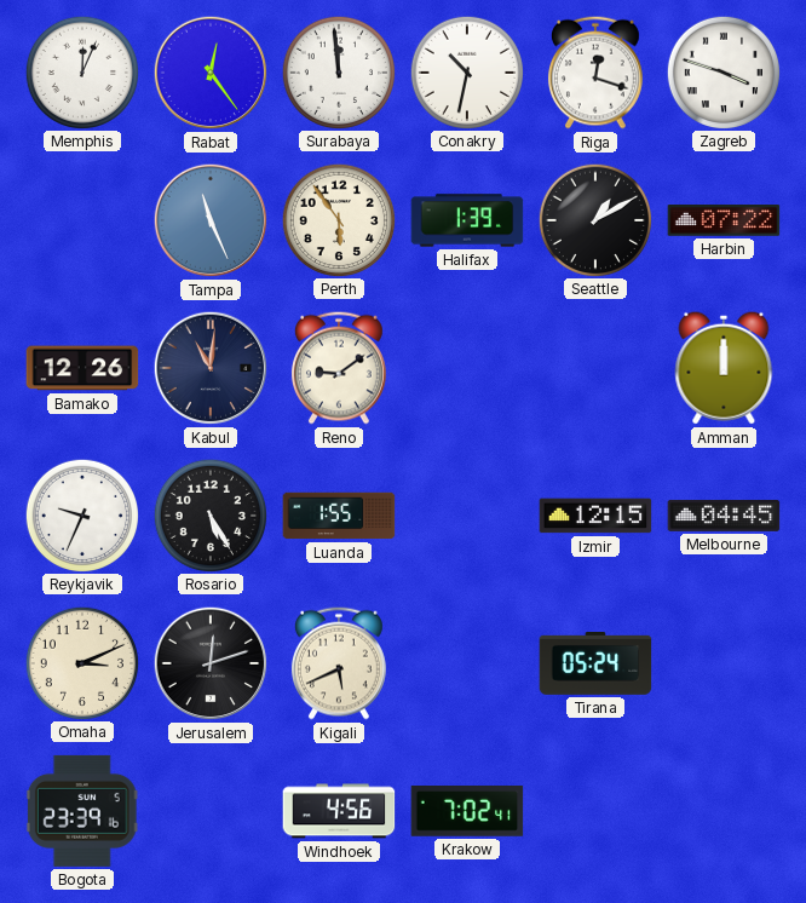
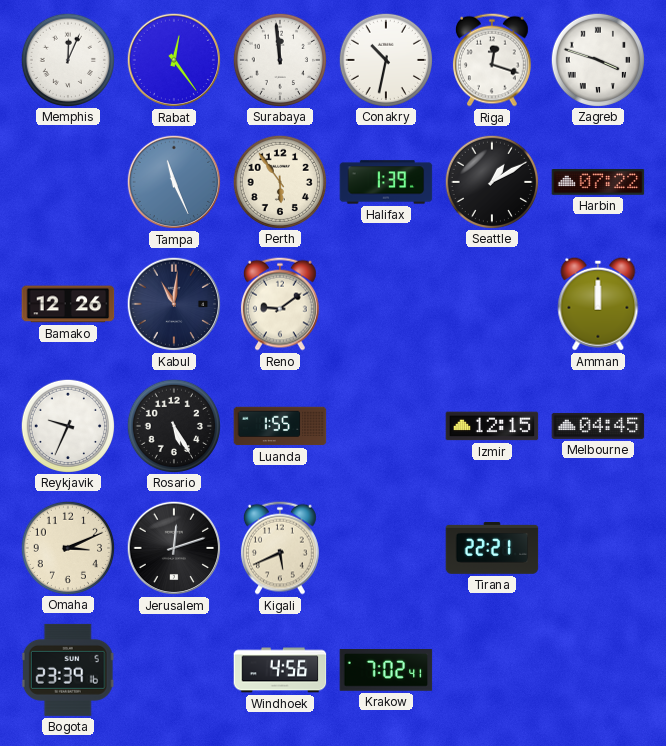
Tirana: 05:24 -> 22:21 (492, 549)
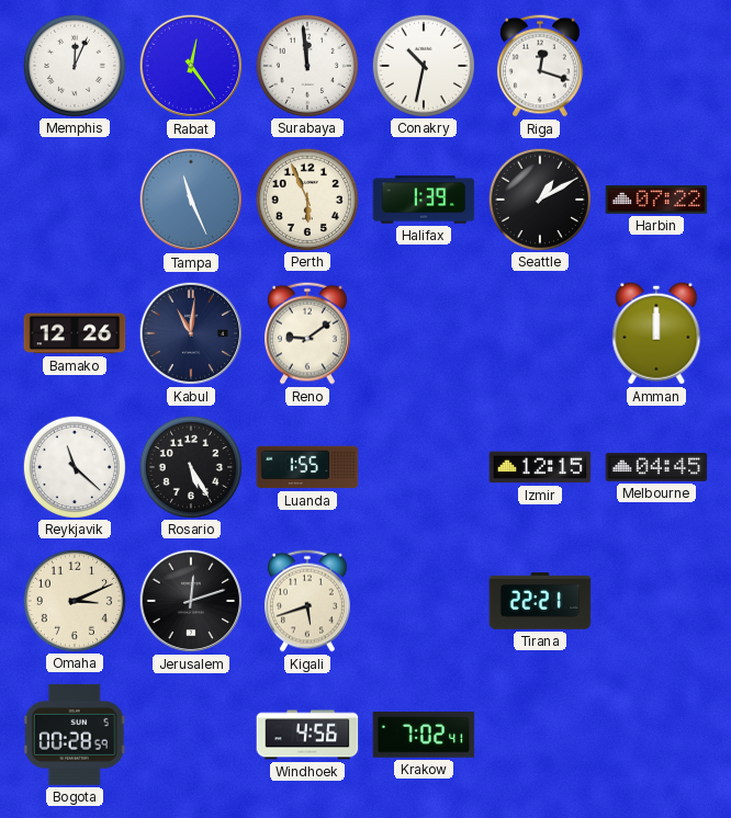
Zagreb: 3:48 -> none (597, 59)
Perth: 5:54 -> 5:56 (306, 198)
Reykjavik: 9:34 -> 11:22 (74, 466)
Kigali: 5:41 -> 5:42 (307, 601)
Bogota: 23:39 -> 00:28 (75, 735)
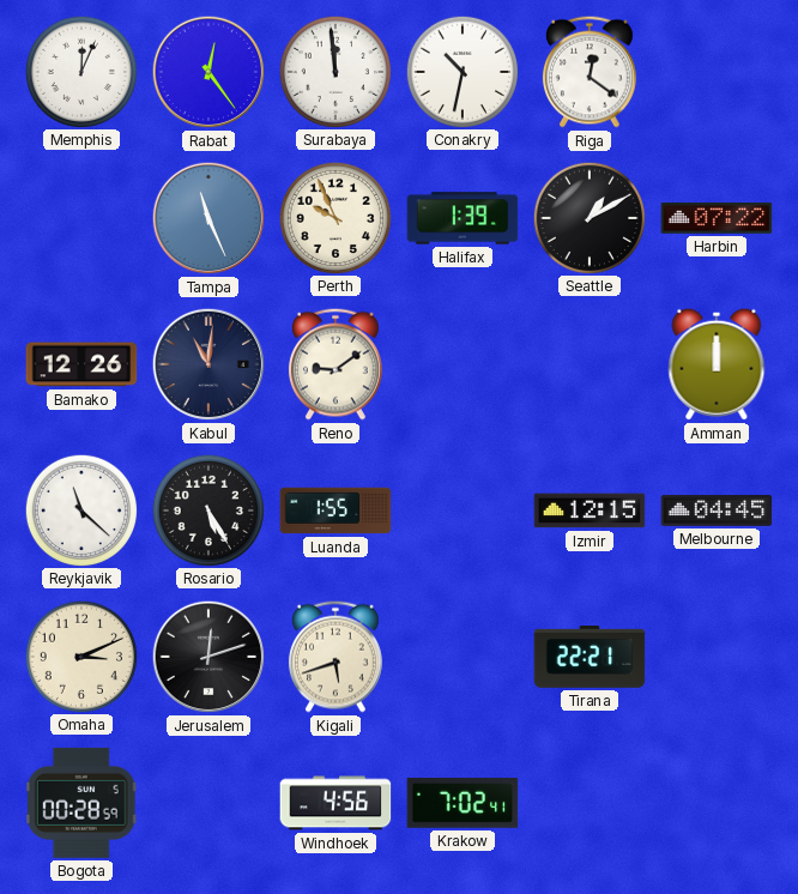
Riga: 12:18 -> 12:21 (590, 72)
Perth: 5:56 -> 9:56 (334, 217)
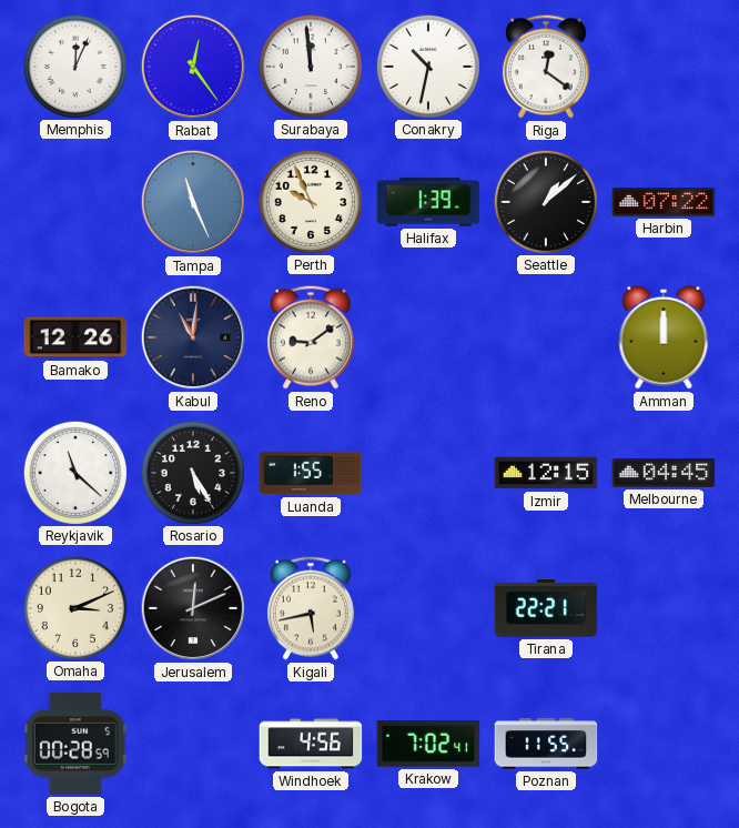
Seattle: 1:10 -> 1:08 (545, 201)
Jerusalem: 12:12 -> 12:11 (193, 608)
Kigali: 5:42 -> 5:43 (311, 608)
Poznan: none -> 11:55 (546, 744)
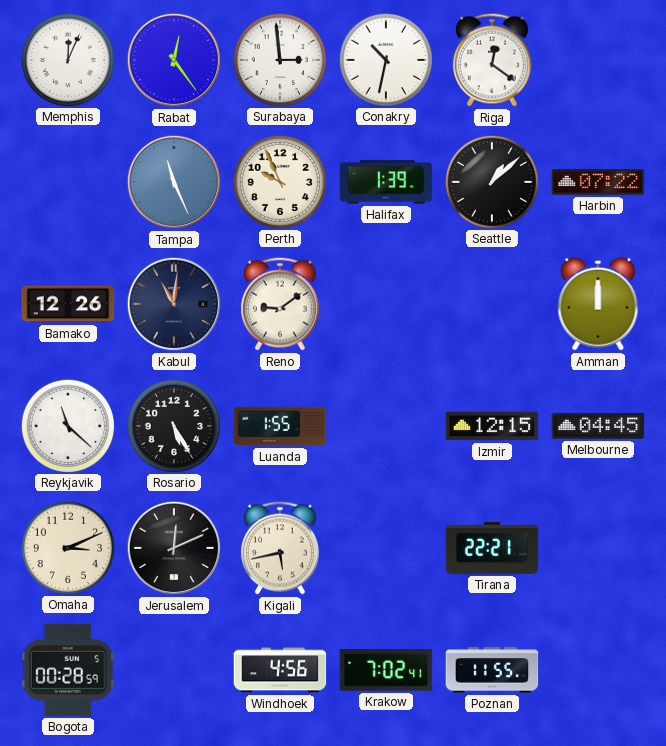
Surabaya: 11:59 -> 2:59 (279, 59)
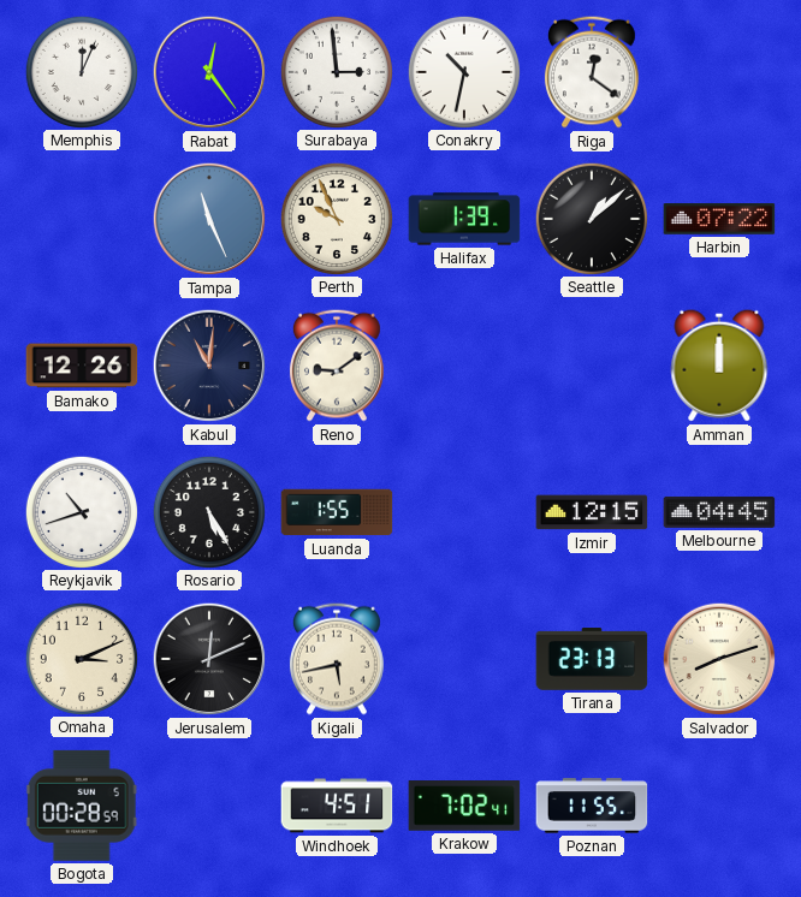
Reykjavik: 11:22 -> 10:42 (81, 511)
Tirana: 22:21 -> 23:13 (592, 660)
Salvador: none -> 8:12 (719, 659)
Windhoek: 4:56 -> 4:51 (337, 806)
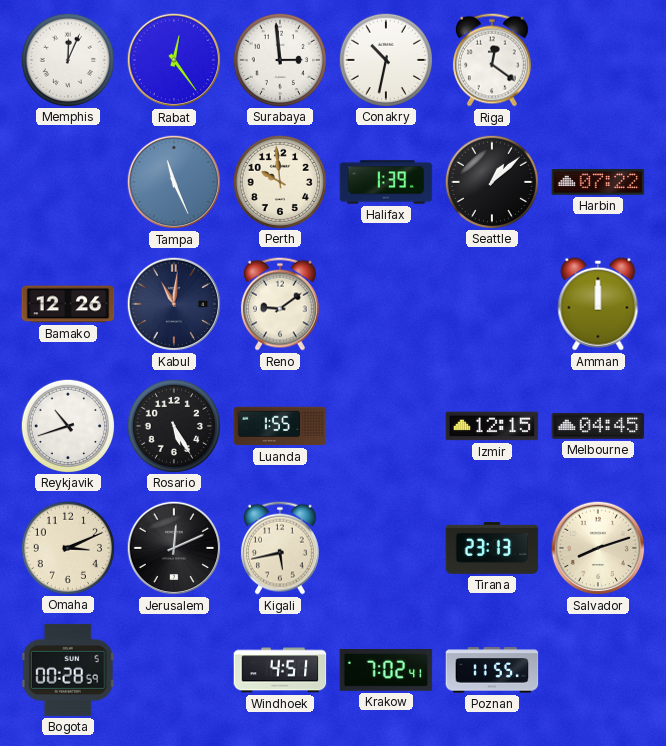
Perth: 9:56 -> 9:59 (279, 181)
